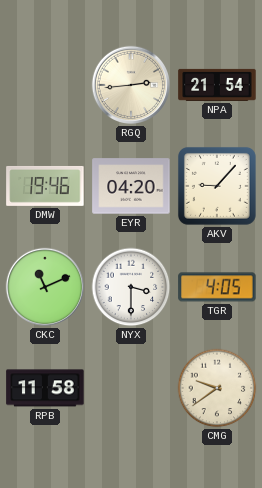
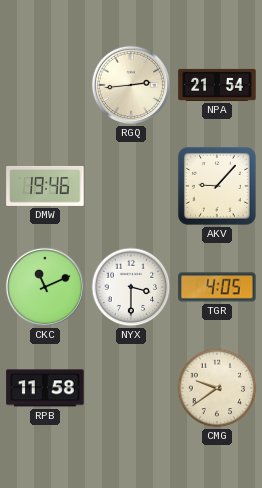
EYR: 04:20 -> none (131, 186)
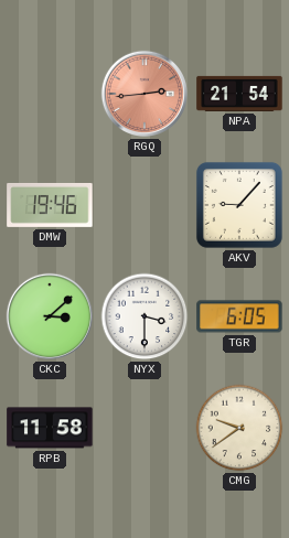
RGQ dial: cream -> salmon (144, 94)
CKC: 11:11 -> 3:08 (50, 316)
TGR: 4:05 -> 6:05 (239, 316)
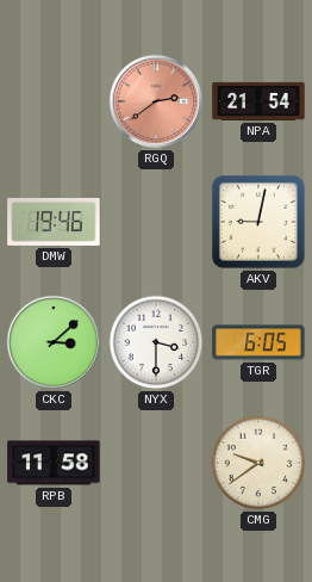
RGQ: 2:44 -> 2:39 (156, 101)
AKV: 9:07 -> 9:02 (258, 222)
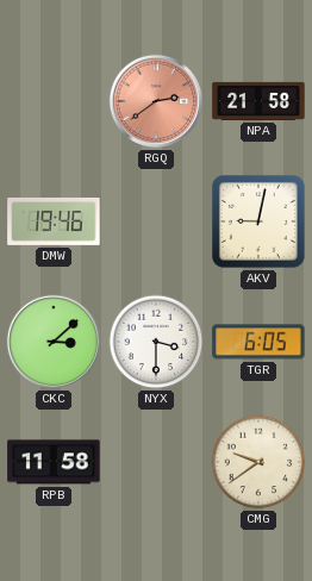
NPA: 21:54 -> 21:58 (258, 101)
